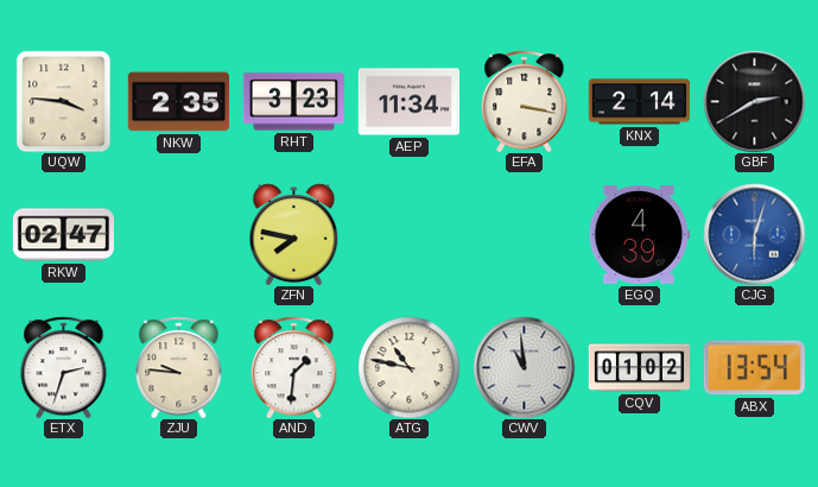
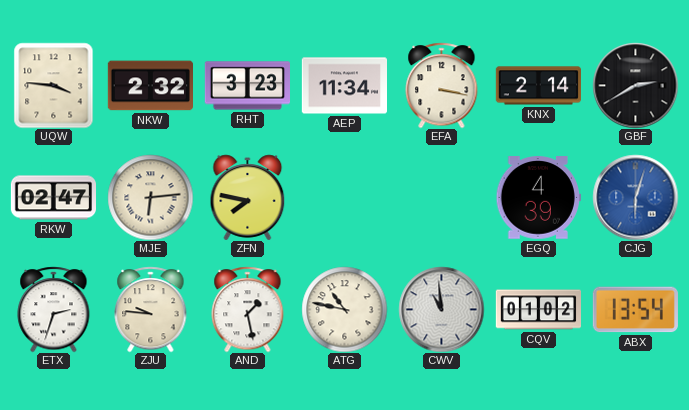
NKW: 2:35 -> 2:32 (150, 86)
MJE: none -> 6:14 (150, 197)
AND: 1:31 -> 1:28 (248, 309)
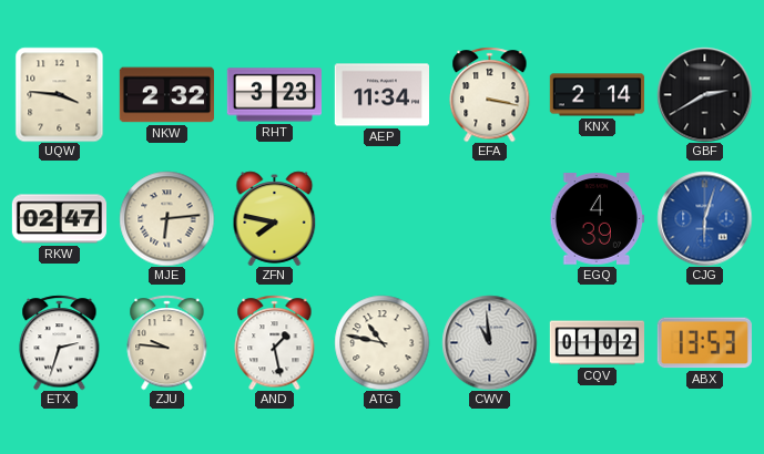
ABX: 13:54 -> 13:53 (704, 343)
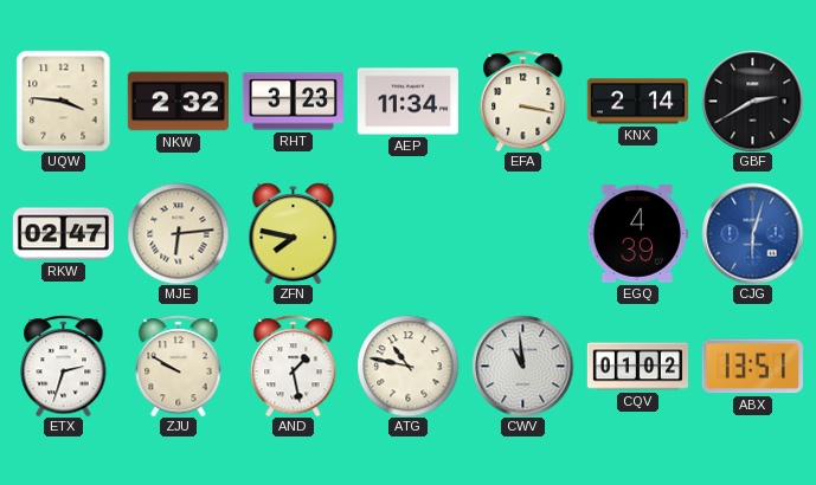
ZJU: 9:46 -> 9:50 (179, 366)
ABX: 13:53 -> 13:51 (752, 367)
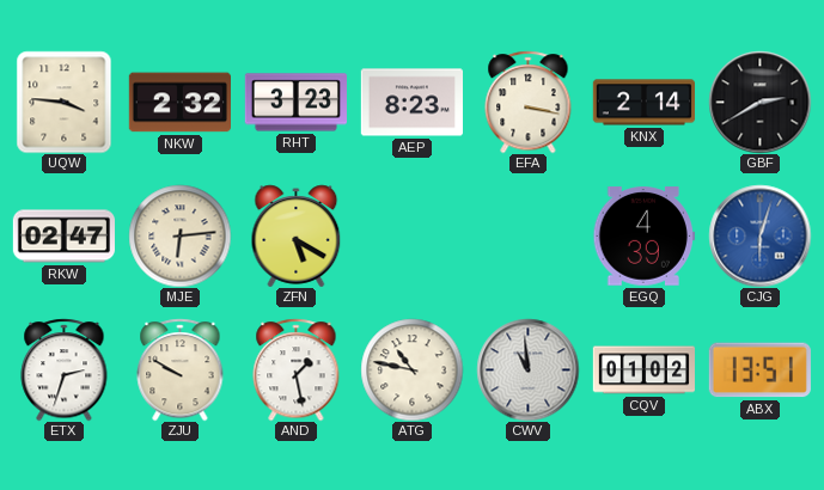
AEP: 11:34 -> 8:23 (411, 103)
ZFN: 7:47 -> 5:20 (297, 235)
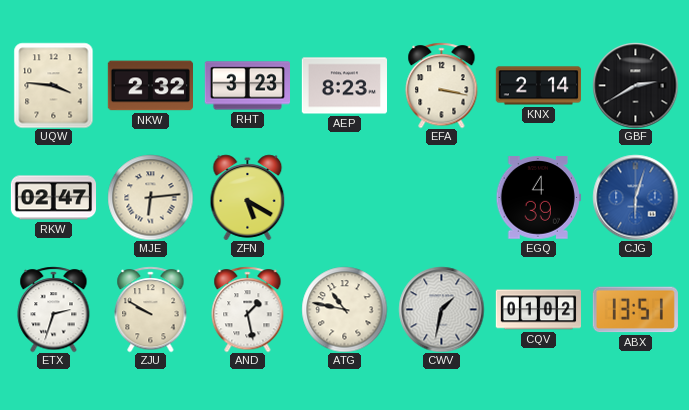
CWV: 10:59 -> 1:32 (441, 309)
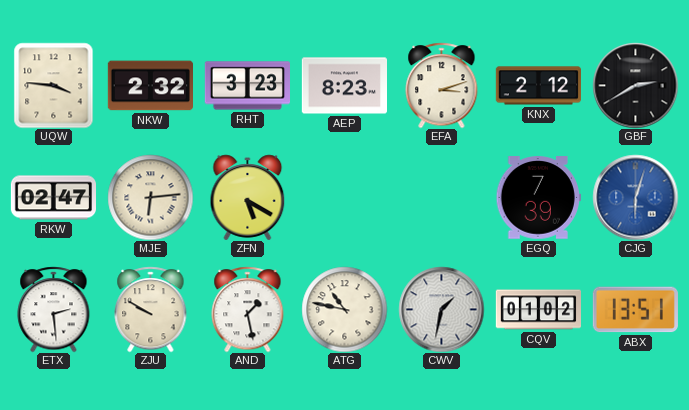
EFA: 3:17 -> 3:12 (442, 85)
KNX: 2:14 -> 2:12 (538, 86)
EGQ: 4:39 -> 7:39 (538, 198)
ETX: 2:33 -> 2:29 (54, 309)
